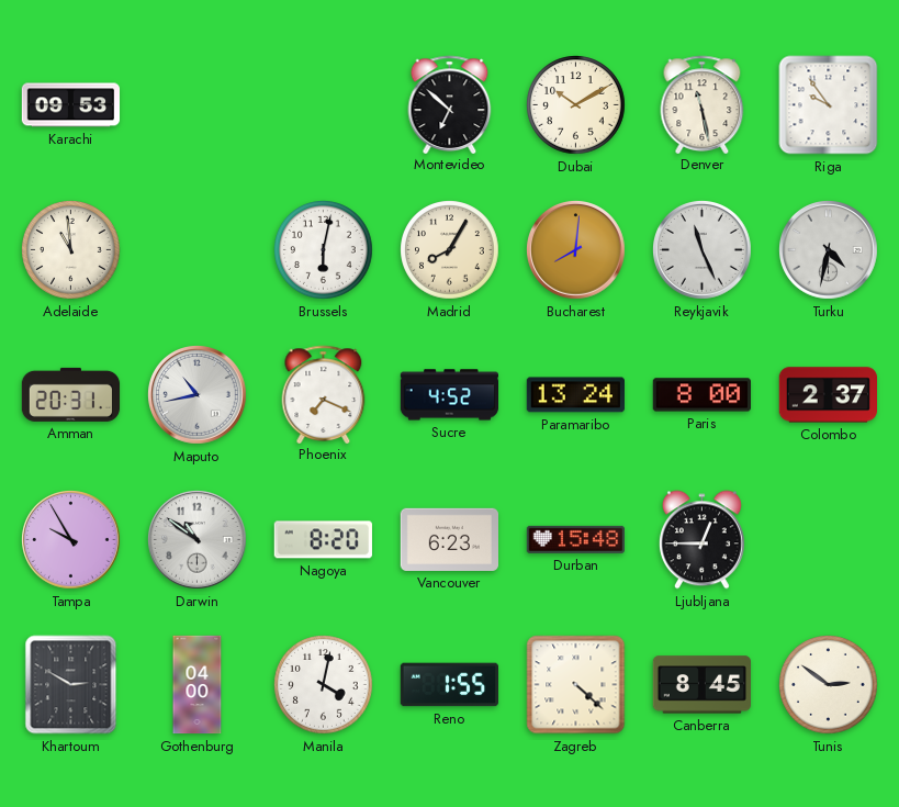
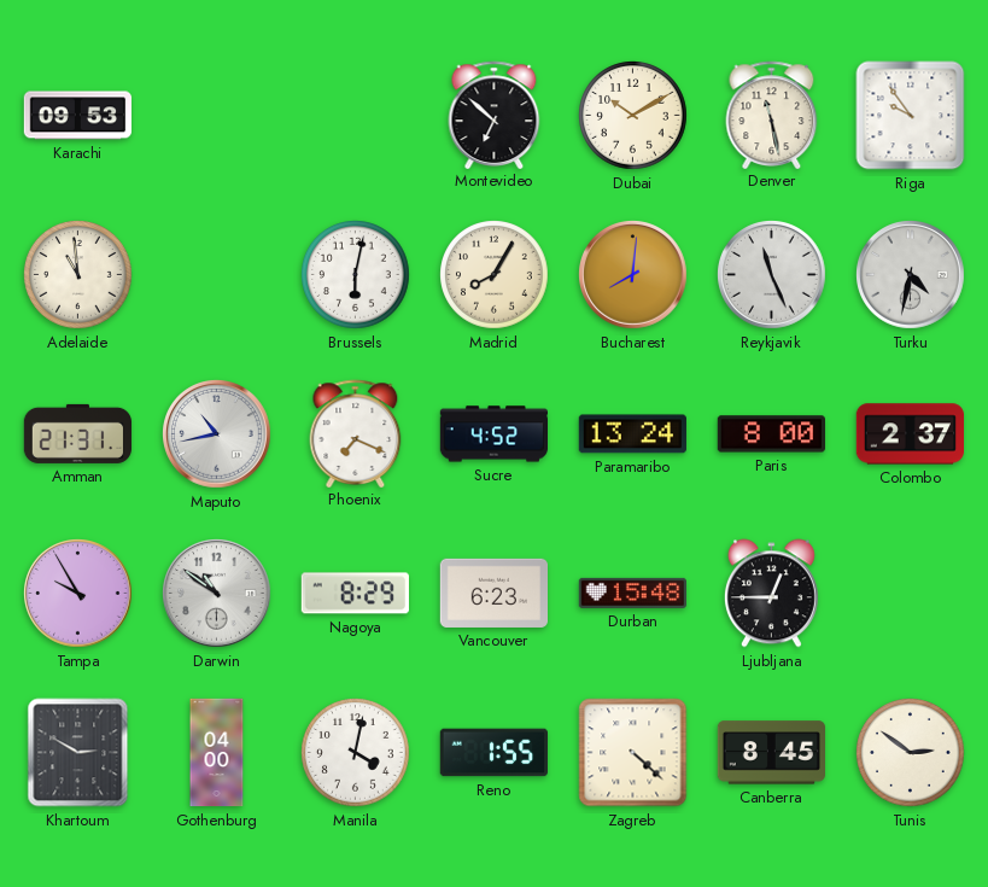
Amman: 20:31 -> 21:31 (78, 433)
Nagoya: 8:20 -> 8:29 (355, 594)
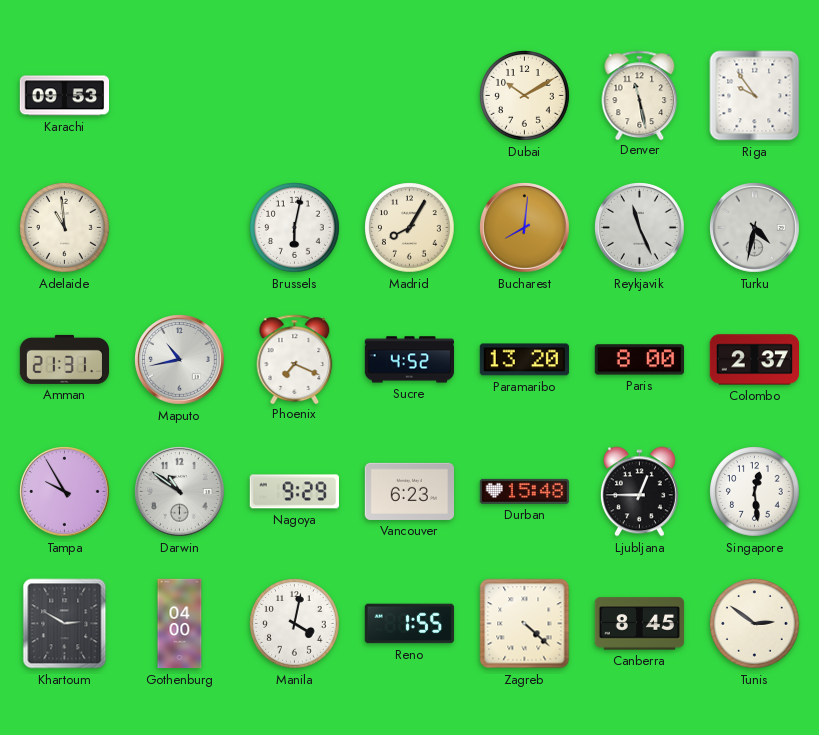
Montevideo: 6:52 -> none (495, 115)
Paramaribo: 13:24 -> 13:20 (524, 360)
Nagoya: 8:29 -> 9:29 (294, 492)
Singapore: none -> 12:29 (755, 492)
